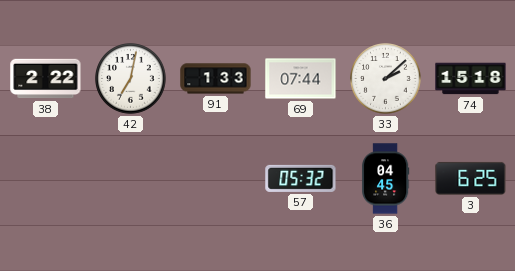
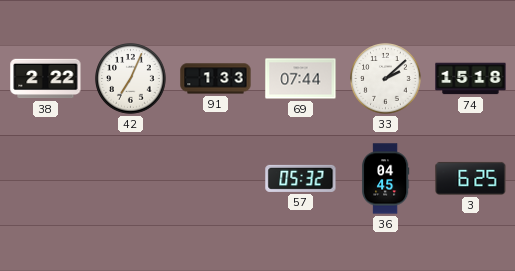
42: 7:02 -> 7:04 (131, 79)
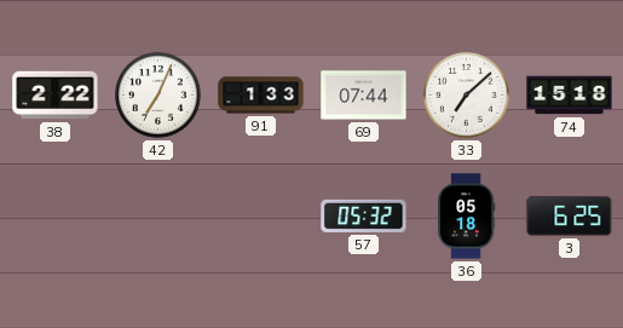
33: 2:08 -> 7:08 (467, 96)
36: 04:45 -> 05:18 (466, 217)
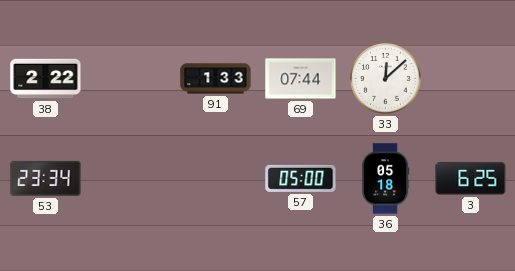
42: 7:04 -> none (158, 96)
33: 7:08 -> 12:08 (386, 79)
74: 15:18 -> none (570, 96)
53: none -> 23:34 (46, 178)
57: 05:32 -> 05:00 (301, 178)
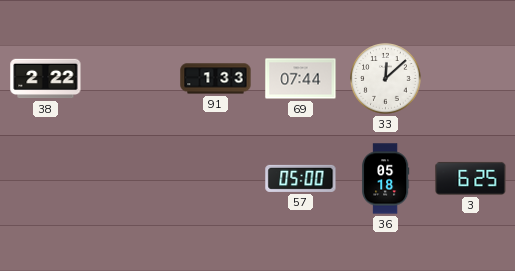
53: 23:34 -> none (46, 178)
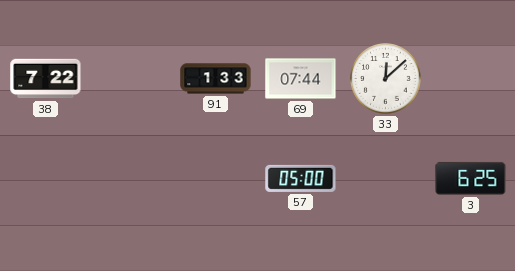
38: 2:22 -> 7:22 (46, 79)
36: 05:18 -> none (385, 179)
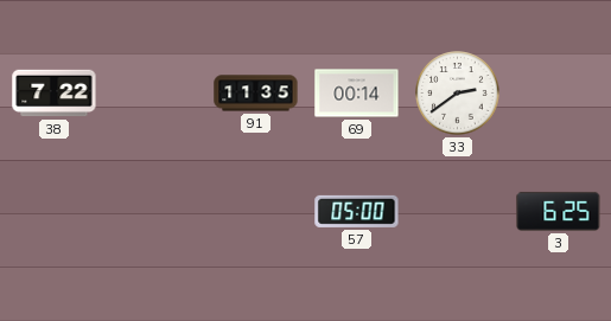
91: 1:33 -> 11:35 (256, 94)
69: 07:44 -> 00:14 (357, 94)
33: 12:08 -> 2:39 (458, 94)
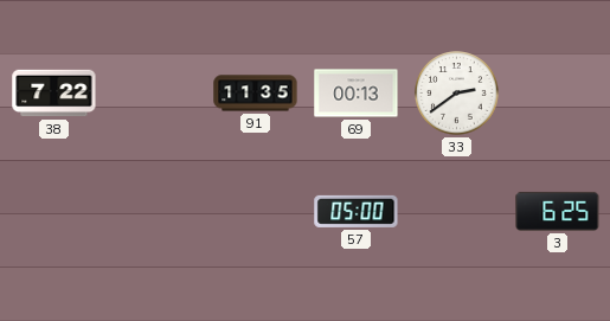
69: 00:14 -> 00:13 (357, 94)
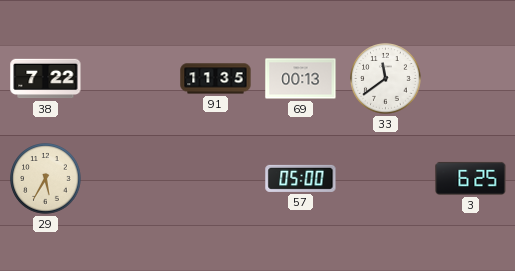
33: 2:39 -> 11:39 (386, 79)
29: none -> 5:35 (46, 179)
